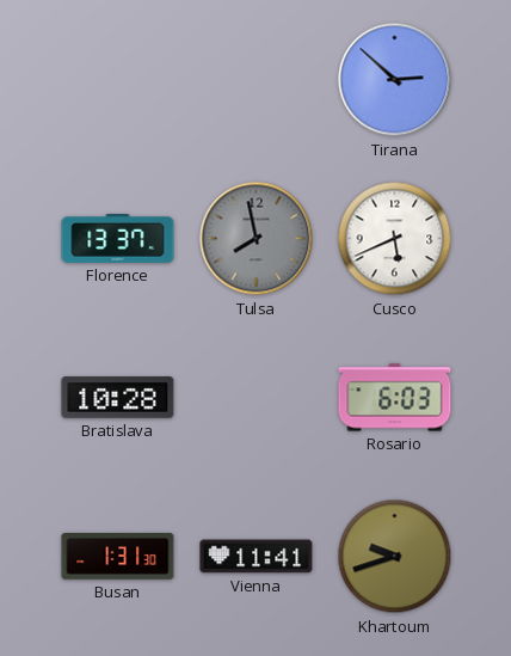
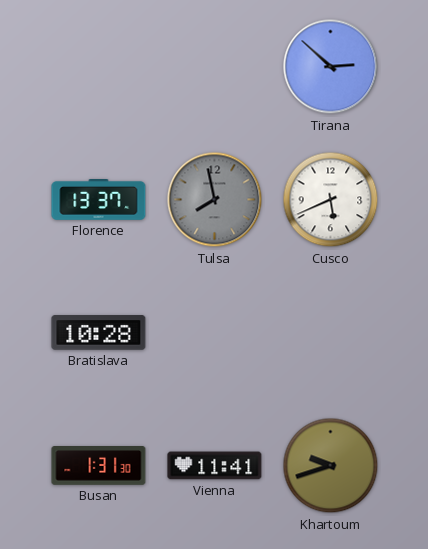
Rosario: 6:03 -> none (395, 398)
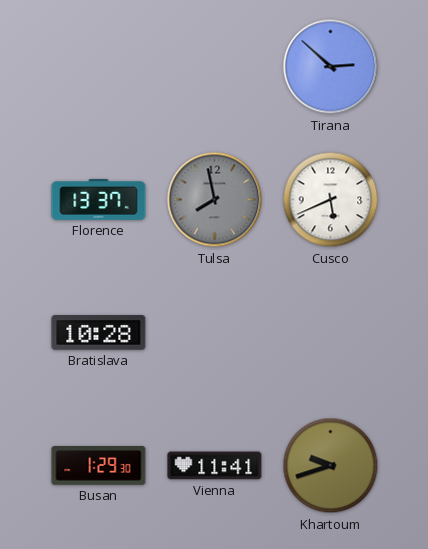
Busan: 1:31 -> 1:29 (99, 466)
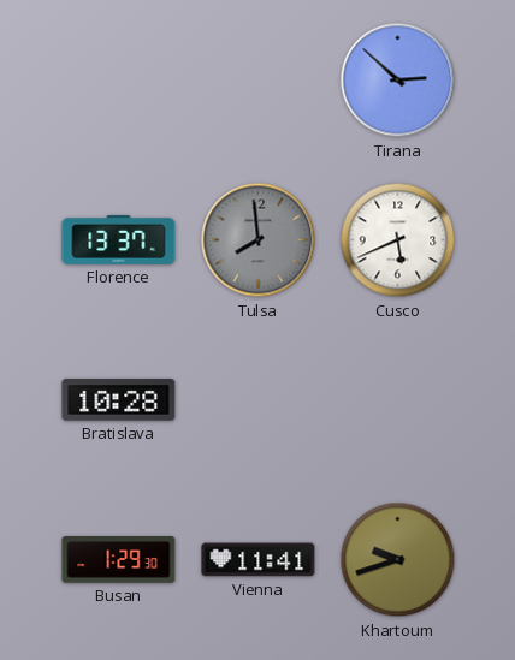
Tulsa: 7:58 -> 7:59 (259, 240)
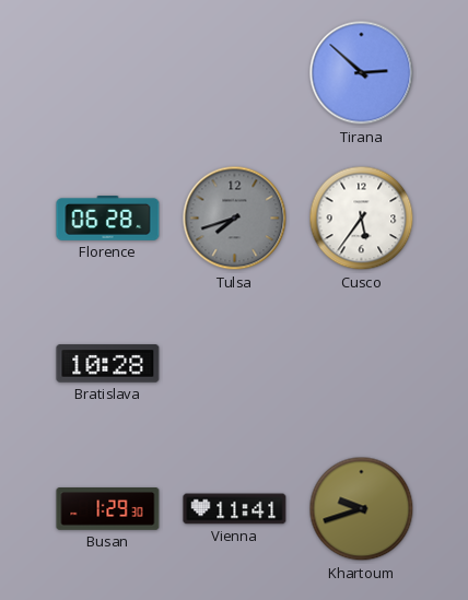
Florence: 13:37 -> 06:28 (108, 219)
Tulsa: 7:59 -> 7:42 (235, 219)
Cusco: 5:41 -> 5:36 (362, 219)
